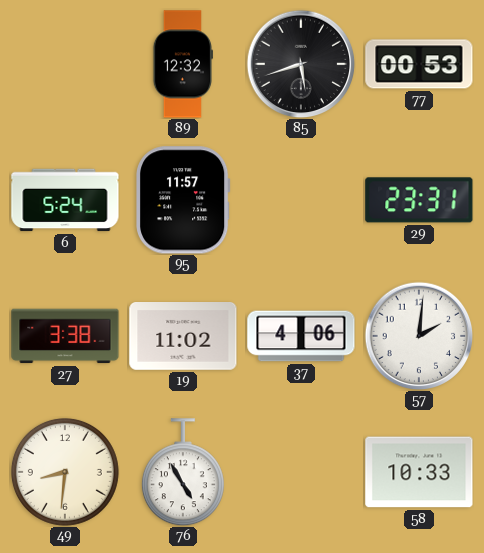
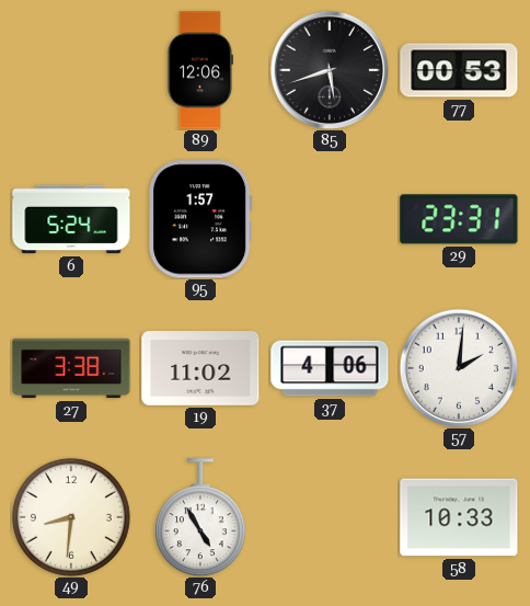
89: 12:32 -> 12:06 (199, 70)
95: 11:57 -> 1:57 (201, 219)
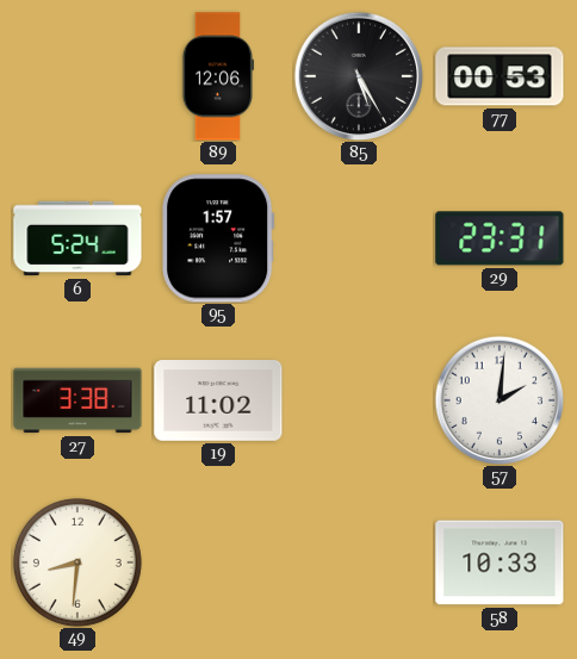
85: 5:42 -> 5:25 (359, 76)
37: 4:06 -> none (330, 368)
76: 4:55 -> none (200, 517)
